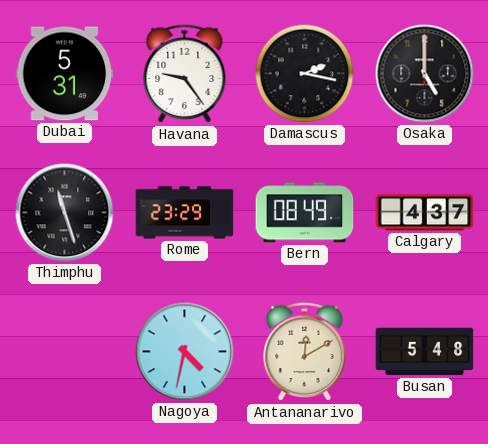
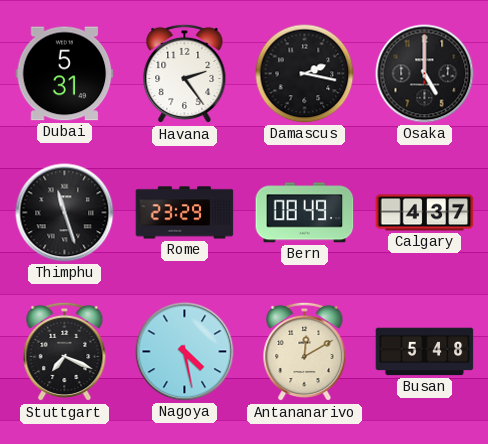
Havana: 9:24 -> 2:24 (185, 74)
Stuttgart: none -> 7:19 (65, 352)
Nagoya: 4:32 -> 4:28 (185, 352)
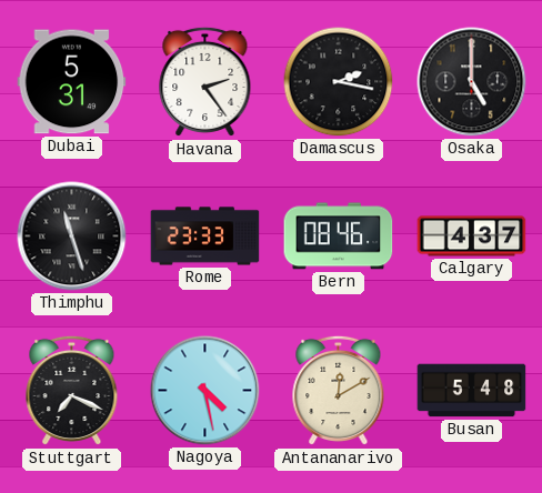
Rome: 23:29 -> 23:33 (205, 237)
Bern: 08:49 -> 08:46 (339, 237)
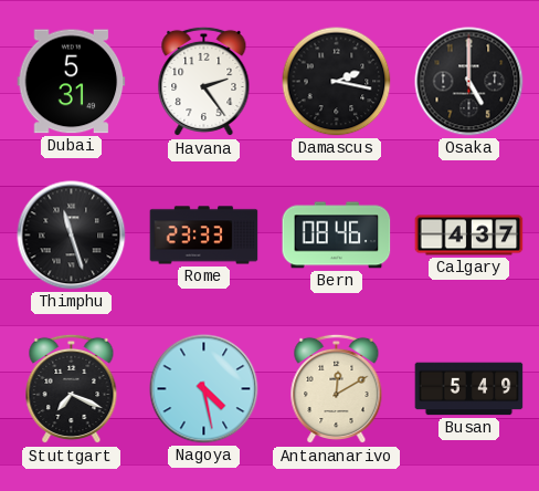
Busan: 5:48 -> 5:49 (469, 389)
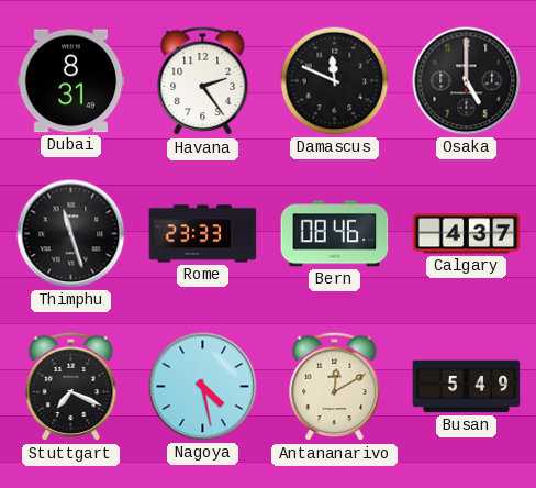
Dubai: 5:31 -> 8:31 (71, 81)
Damascus: 2:17 -> 11:49 (335, 81)
